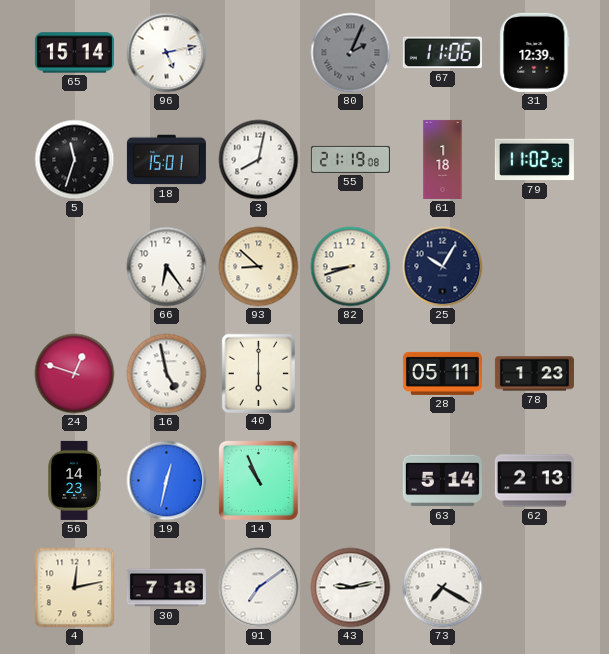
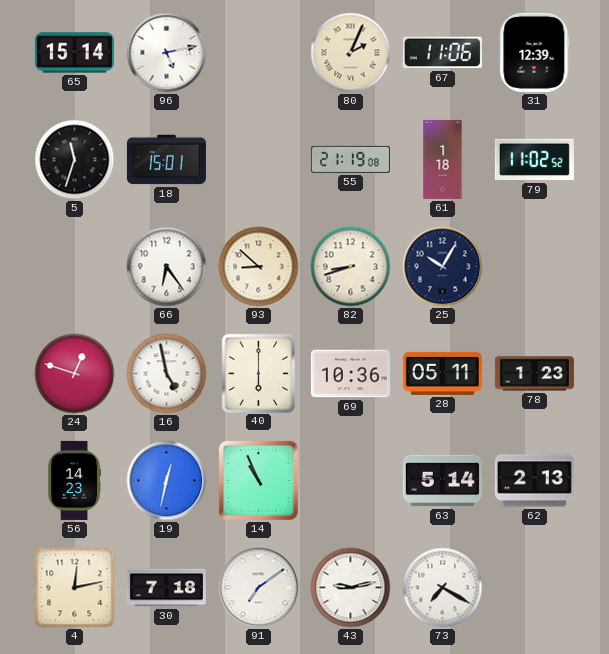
80 dial: grey -> cream (351, 53)
3: 8:02 -> none (259, 160)
69: none -> 10:36 (350, 374)
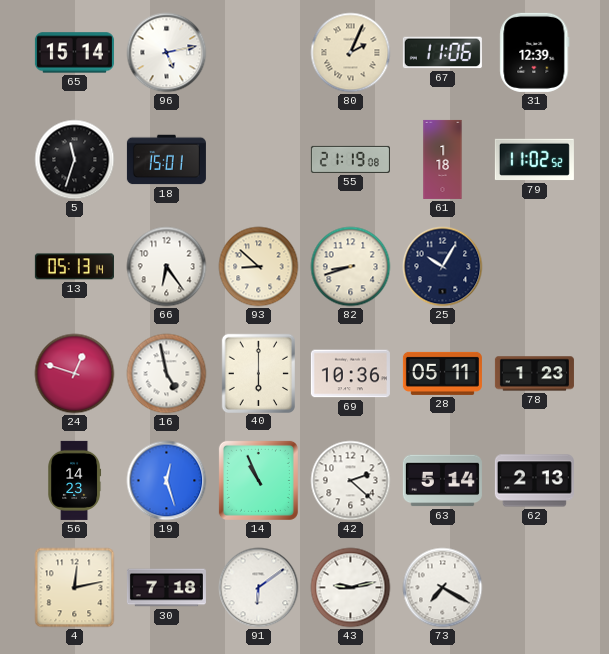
13: none -> 05:13 (74, 267)
19: 12:32 -> 12:27 (167, 481)
42: none -> 2:22 (351, 481)
91: 7:09 -> 6:09 (259, 588)
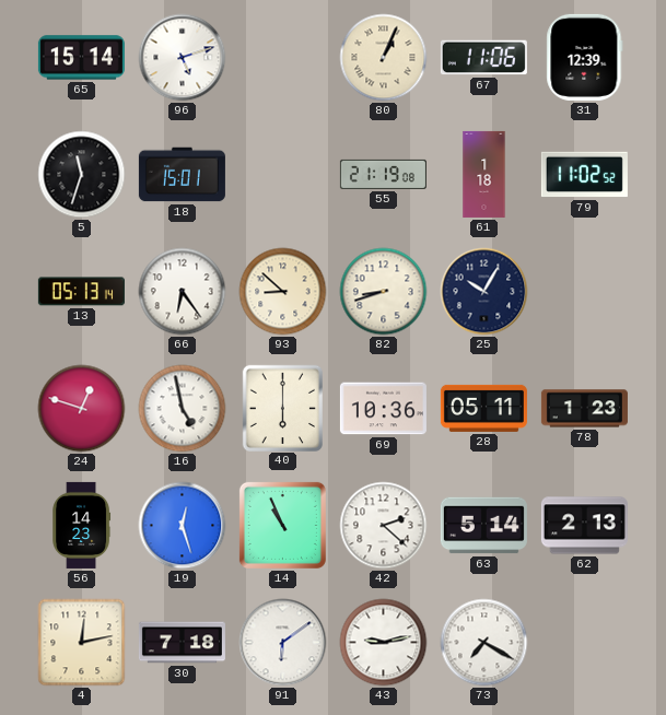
96: 5:13 -> 5:12 (183, 58)
80: 2:04 -> 1:04 (384, 58)
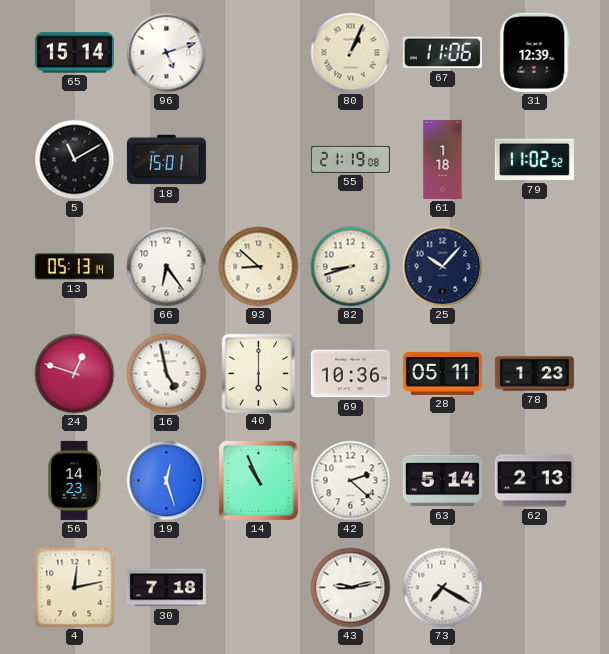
5: 11:33 -> 11:10 (75, 160)
25: 10:05 -> 10:07 (443, 267)
91: 6:09 -> none (283, 643)
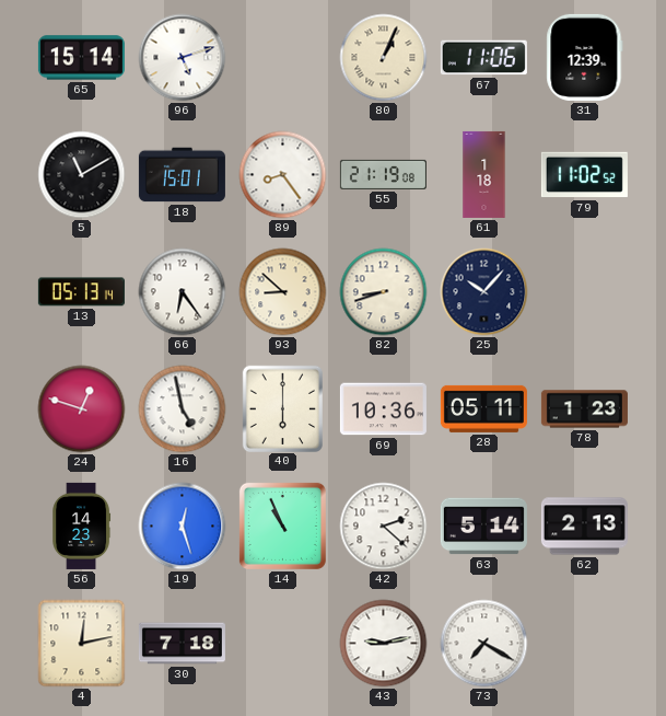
89: none -> 8:24 (283, 175)
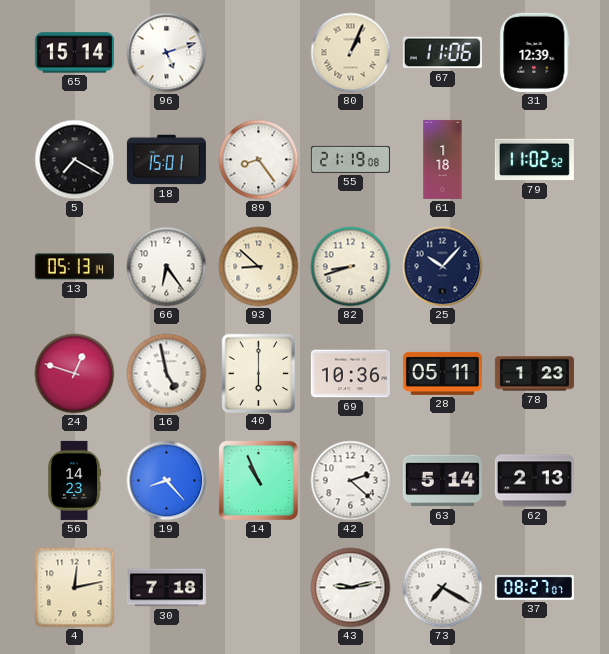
5: 11:10 -> 7:20 (75, 160)
19: 12:27 -> 8:23 (167, 481)
37: none -> 08:27 (534, 588)
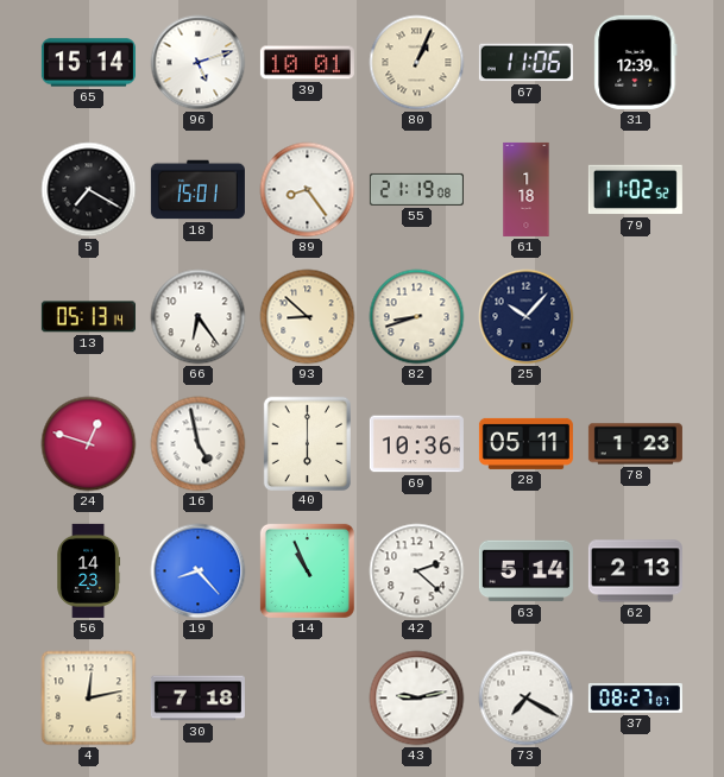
39: none -> 10:01 (307, 63)
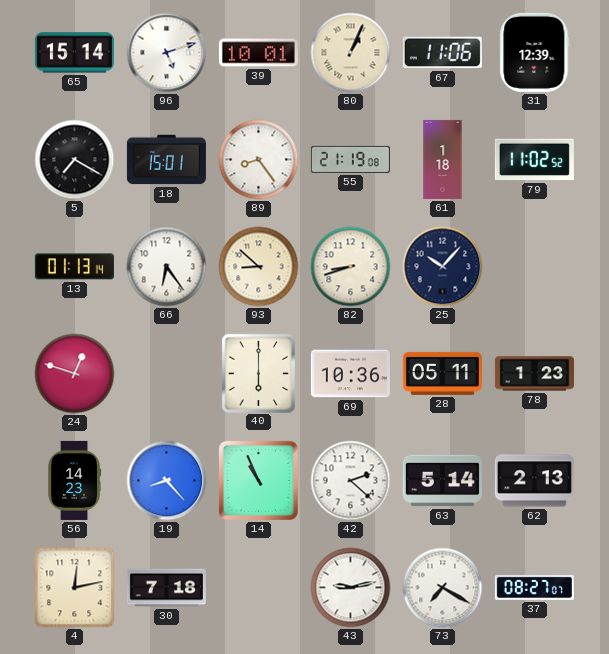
13: 05:13 -> 01:13 (74, 267)
16: 4:58 -> none (199, 444)
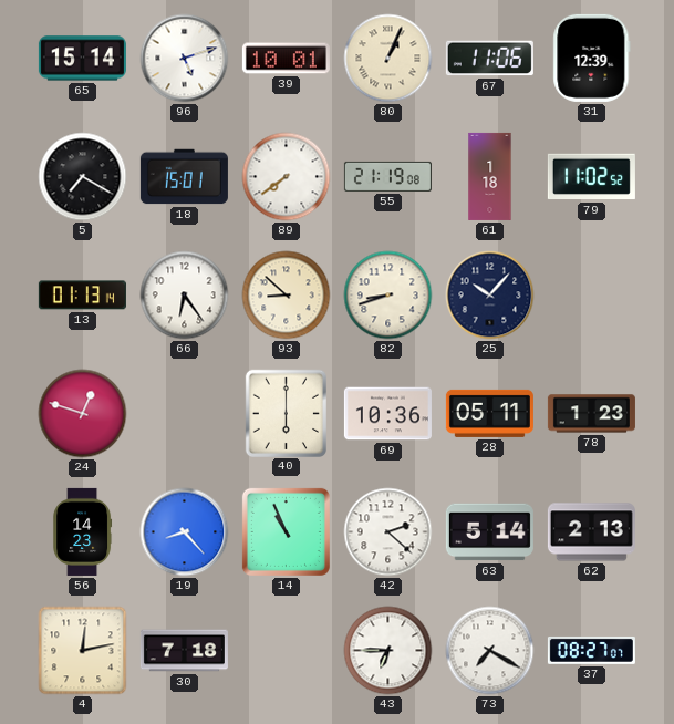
89: 8:24 -> 7:39 (287, 177)
43: 9:13 -> 6:45 (388, 651)
